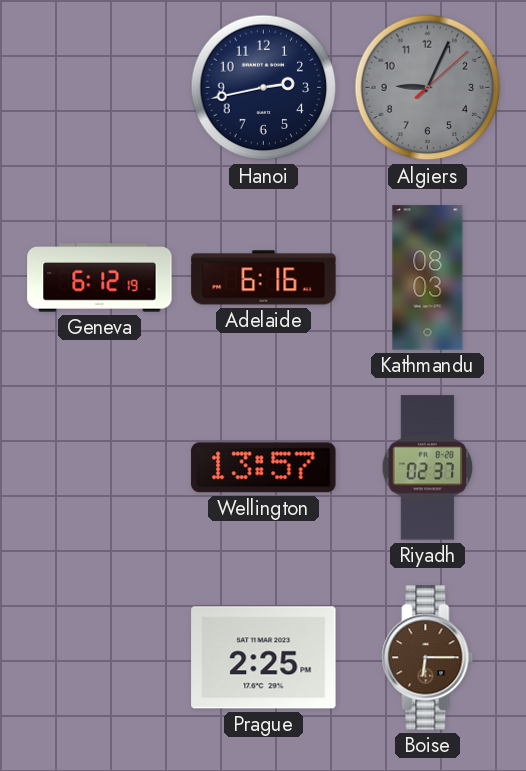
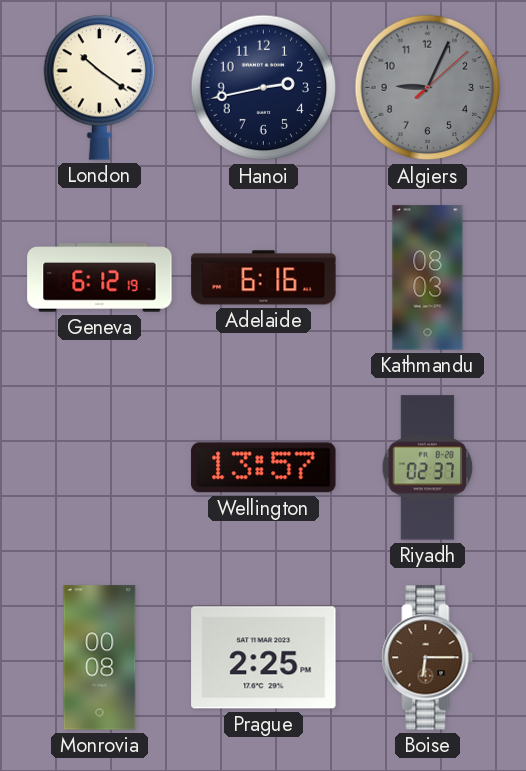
London: none -> 10:21 (100, 87)
Monrovia: none -> 00:08 (100, 658)
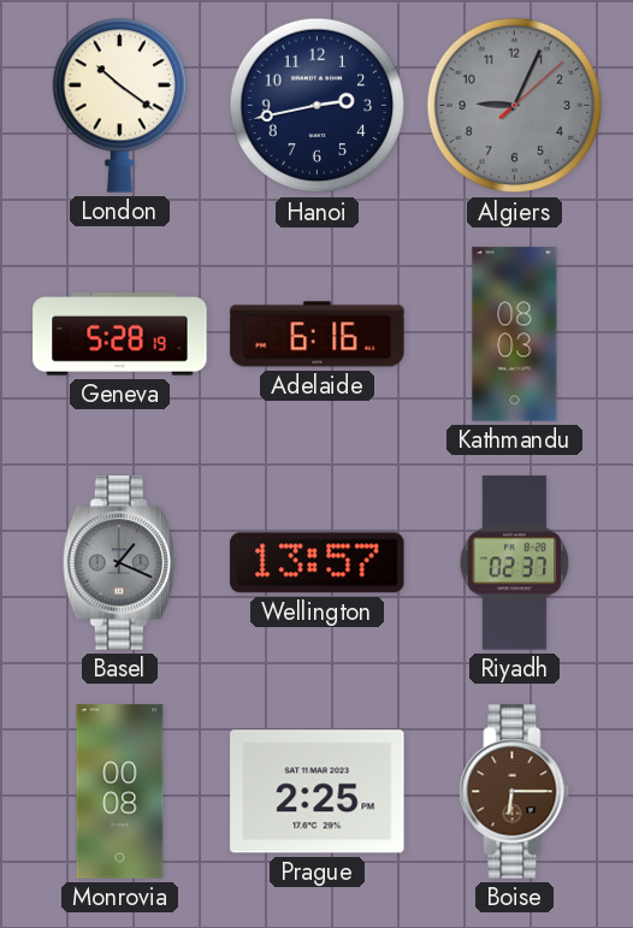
Geneva: 6:12 -> 5:28 (120, 335)
Basel: none -> 1:19 (119, 563)
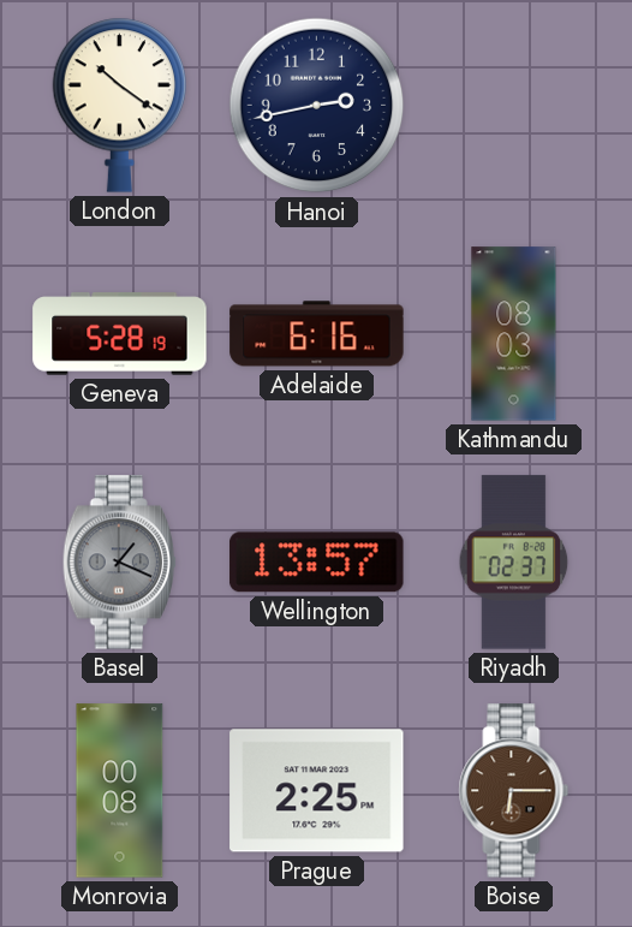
Algiers: 9:04 -> none (515, 106)
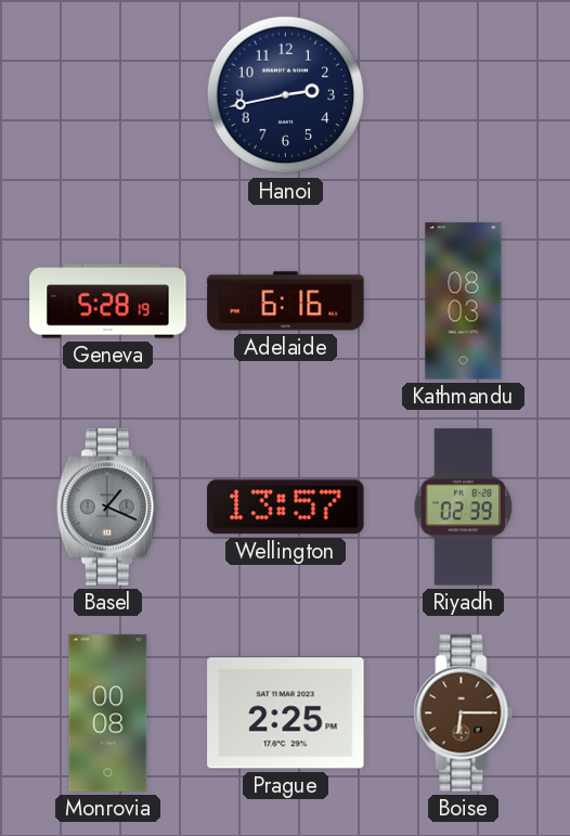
London: 10:21 -> none (120, 105)
Riyadh: 02:37 -> 02:39 (464, 507)
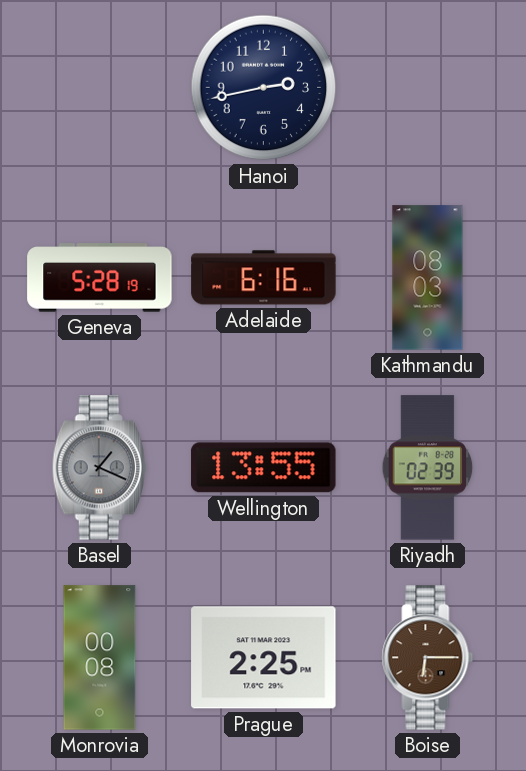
Wellington: 13:57 -> 13:55 (264, 468)
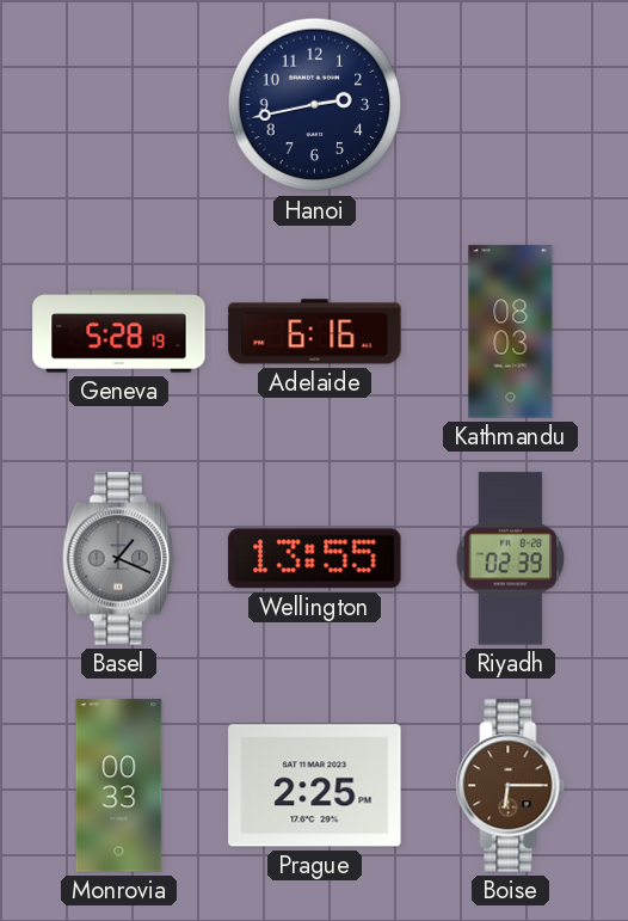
Monrovia: 00:08 -> 00:33 (119, 786)
